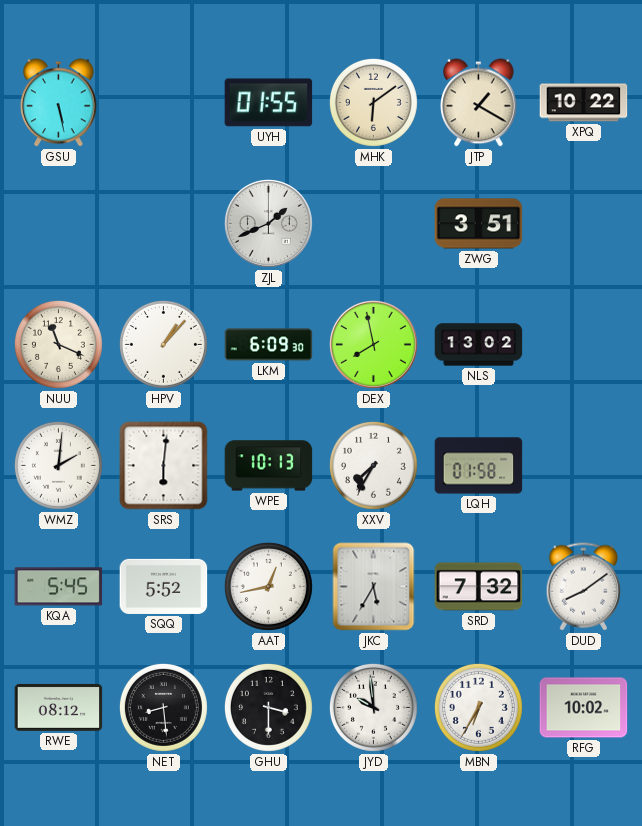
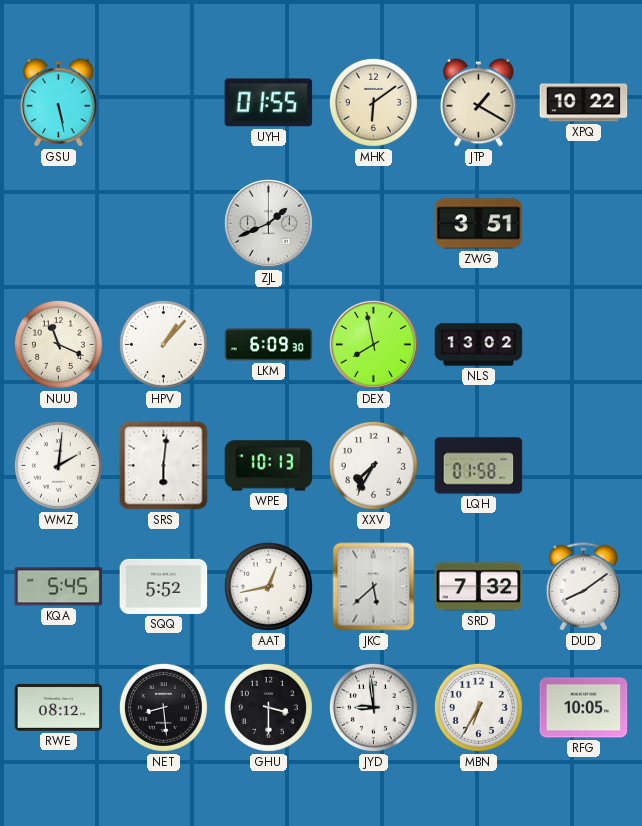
JKC: 5:35 -> 5:38 (374, 587)
JYD: 9:59 -> 8:59 (373, 707)
RFG: 10:02 -> 10:05 (584, 708)
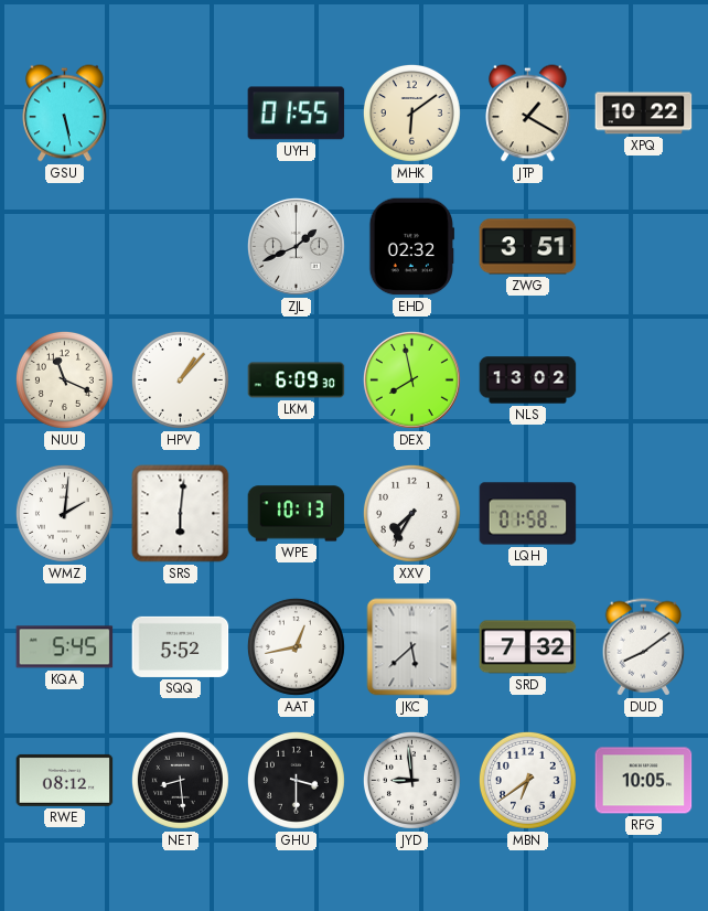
EHD: none -> 02:32 (412, 247)
MBN: 6:35 -> 6:39 (527, 780)
